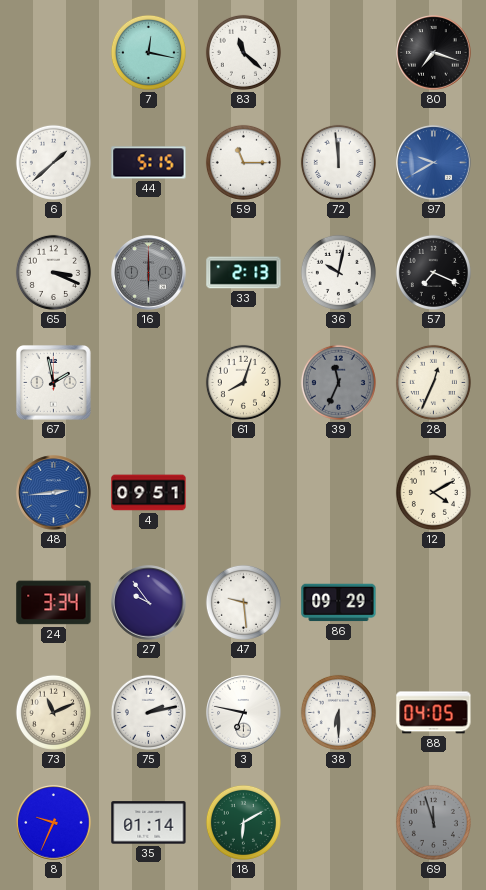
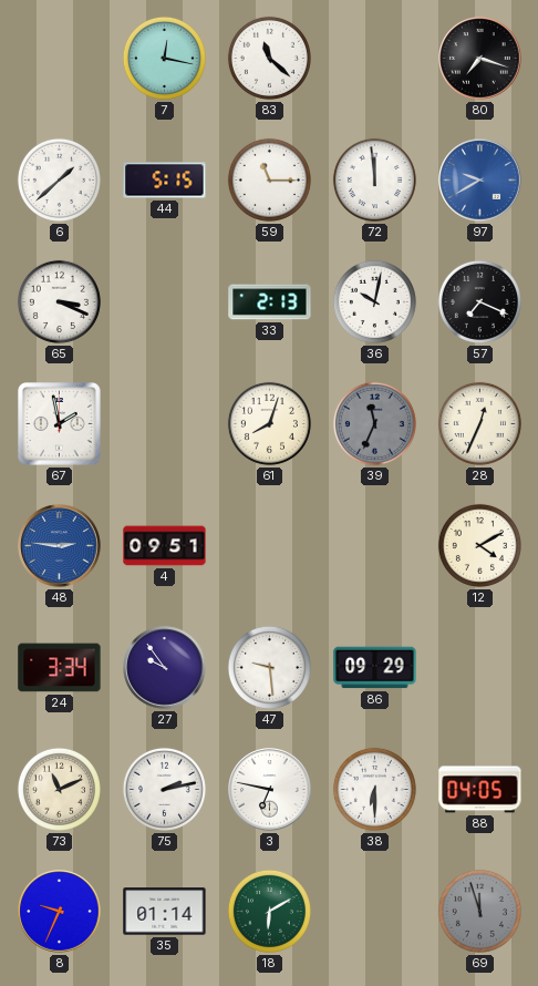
16: 6:00 -> none (149, 273)
48: 2:44 -> 2:46 (60, 546)
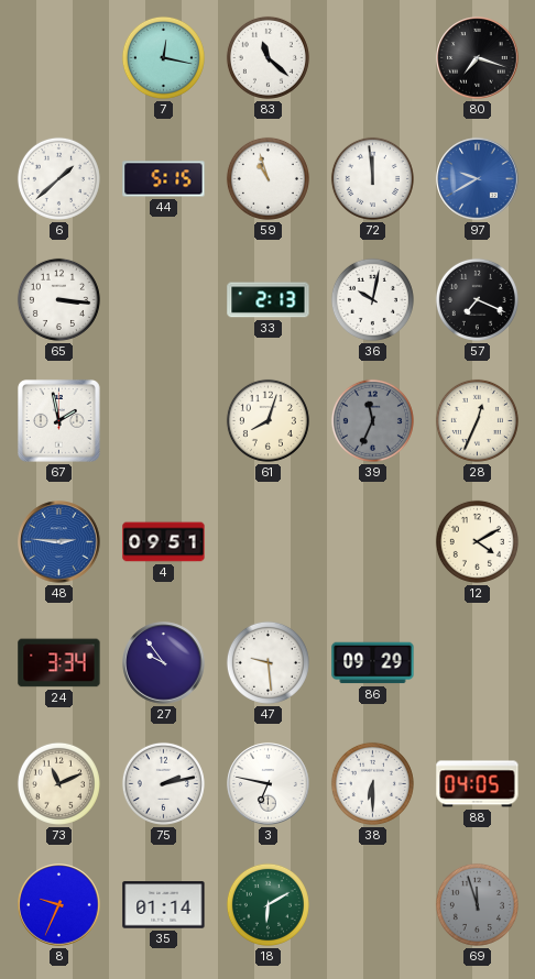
59: 11:15 -> 10:57 (267, 178)
65: 3:19 -> 3:16 (58, 299)
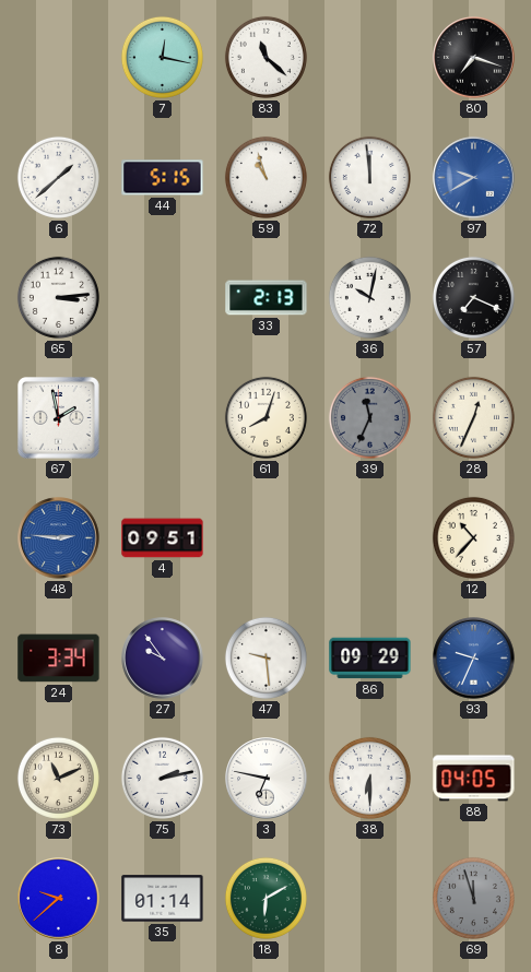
65: 3:16 -> 3:14 (58, 297)
12: 4:10 -> 10:37 (473, 537)
93: none -> 9:34 (474, 659)
8: 9:34 -> 9:38 (59, 899)
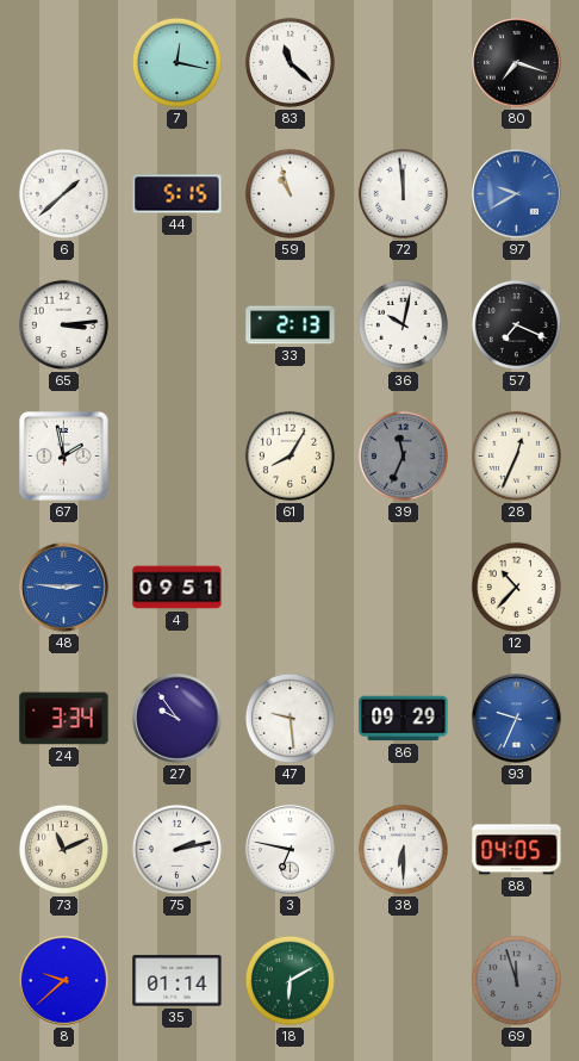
61: 8:03 -> 8:05 (289, 455)
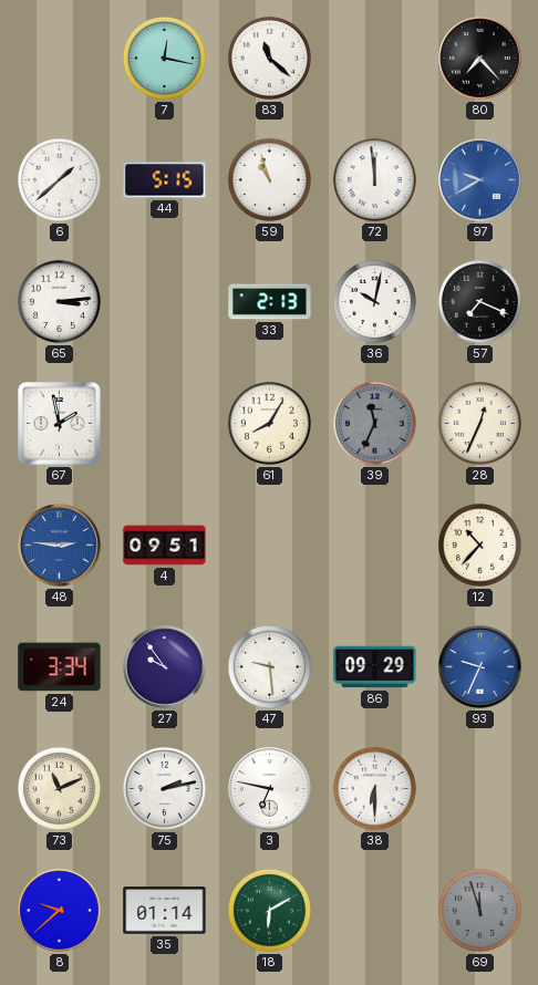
80: 7:18 -> 7:23 (480, 59)
88: 04:05 -> none (517, 850)
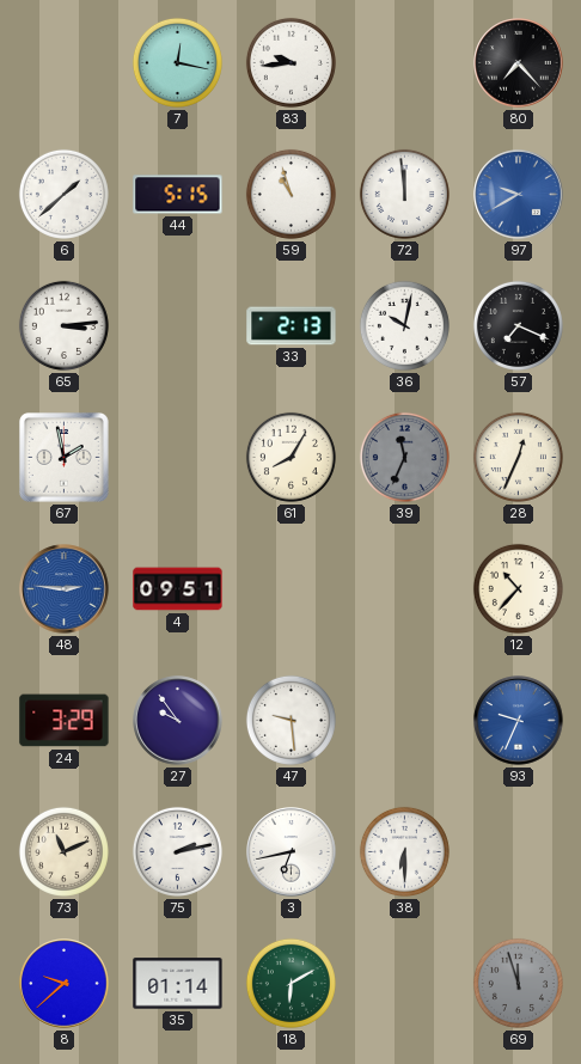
83: 11:22 -> 9:44 (290, 62)
24: 3:34 -> 3:29 (65, 721)
86: 09:29 -> none (375, 667)
3: 6:47 -> 6:43 (292, 852)
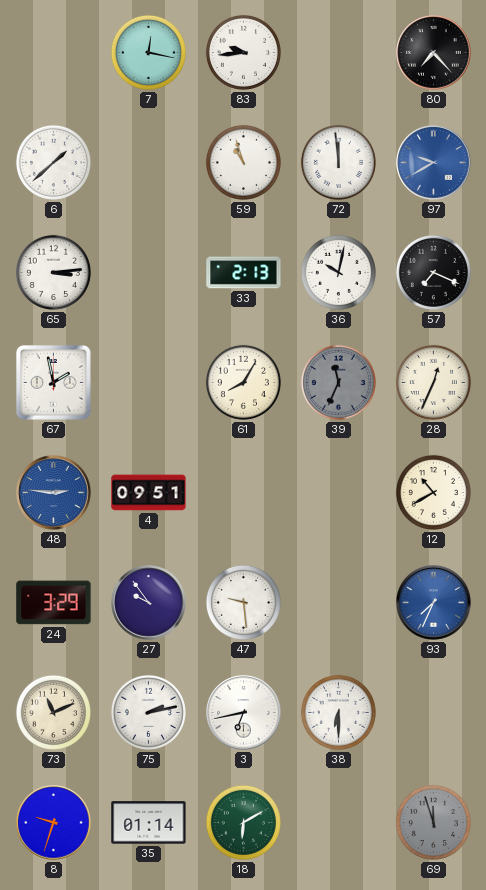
44: 5:15 -> none (178, 195)
12: 10:37 -> 10:40 (433, 492)
93: 9:34 -> 7:34 (434, 603)
8: 9:38 -> 9:33 (54, 823)
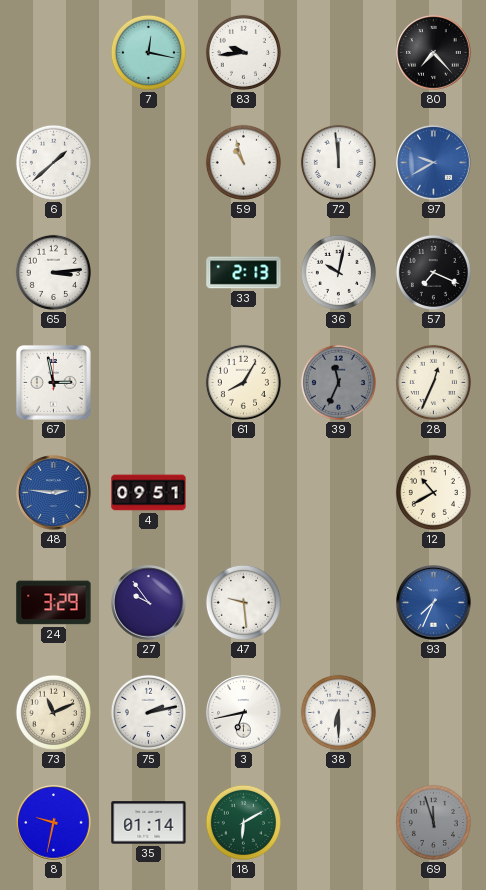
67: 1:58 -> 2:58 (54, 383)
8: 9:33 -> 9:32 (54, 823)
